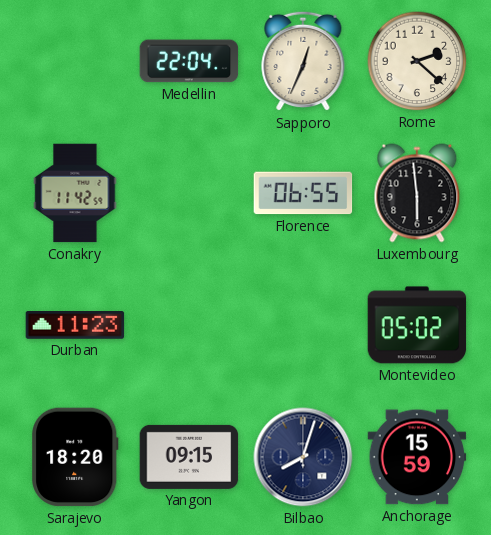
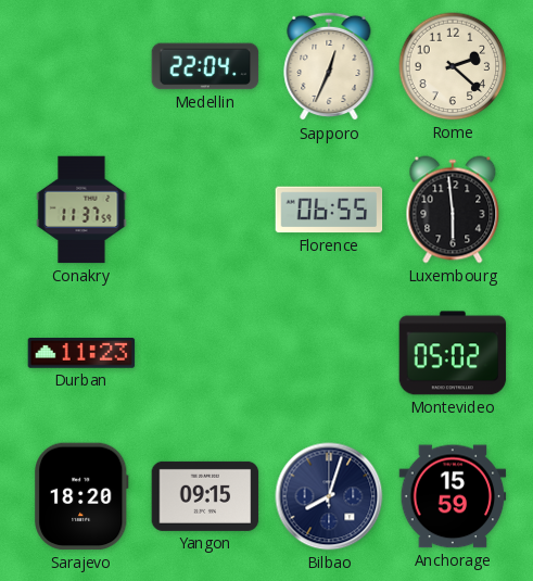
Conakry: 11:42 -> 11:37 (81, 210)
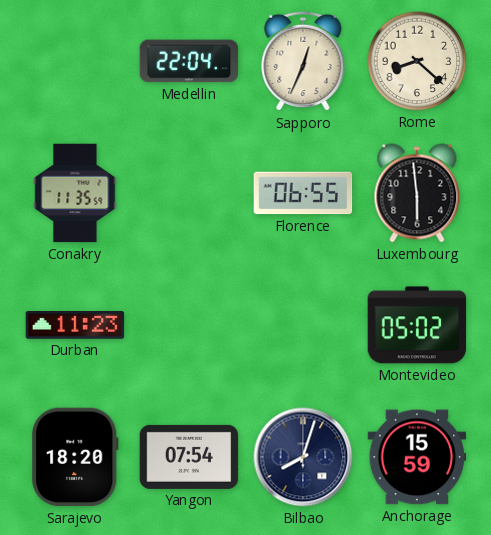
Rome: 2:22 -> 8:22 (417, 61)
Conakry: 11:37 -> 11:35 (75, 193)
Yangon: 09:15 -> 07:54 (189, 457)
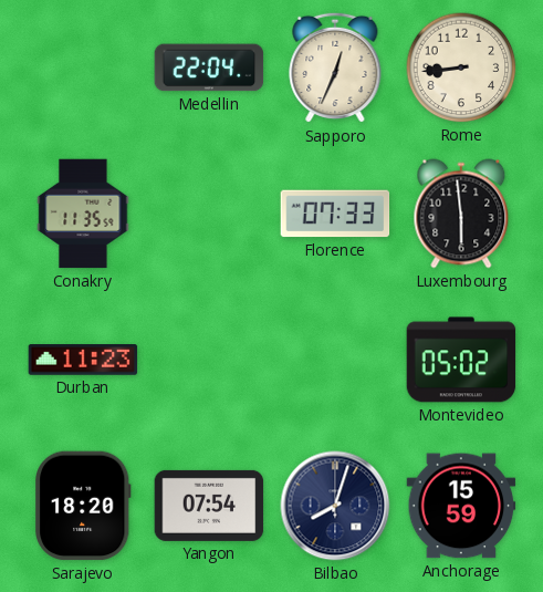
Rome: 8:22 -> 8:44 (461, 67)
Florence: 06:55 -> 07:33 (335, 214)
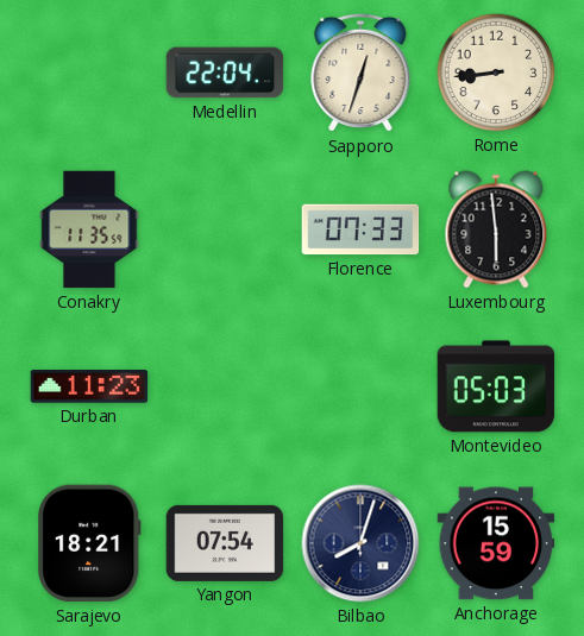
Sapporo: 12:34 -> 12:33 (360, 73)
Montevideo: 05:02 -> 05:03 (496, 386)
Sarajevo: 18:20 -> 18:21 (89, 543)
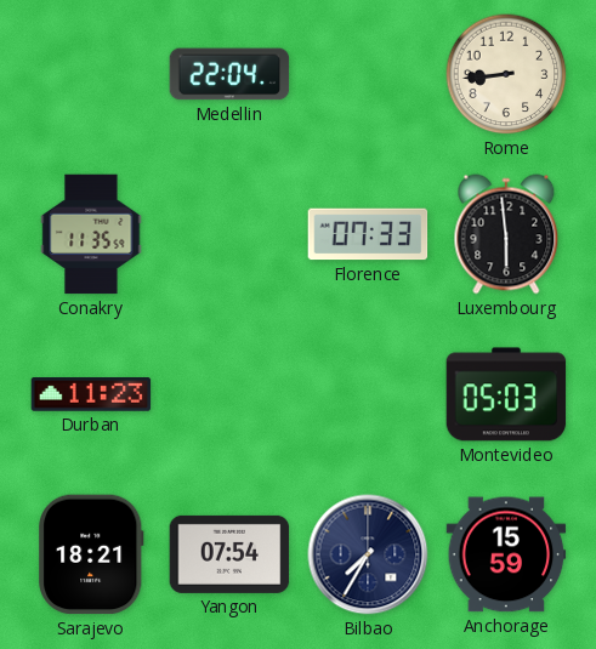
Sapporo: 12:33 -> none (360, 73)
Bilbao: 8:03 -> 7:35 (368, 554)
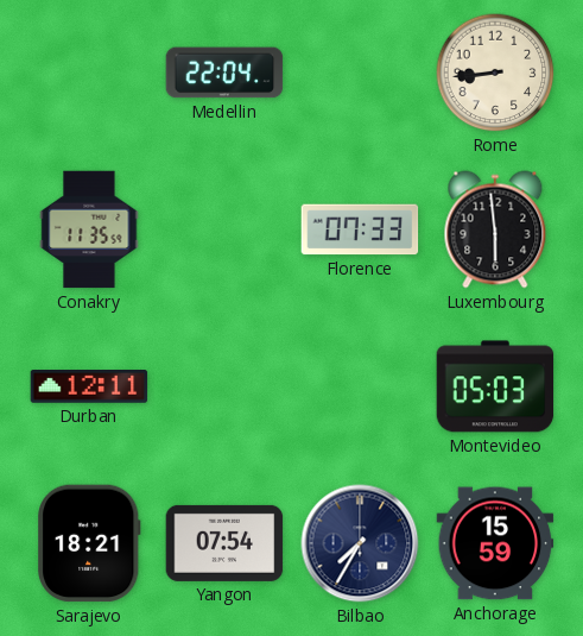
Durban: 11:23 -> 12:11 (89, 386)
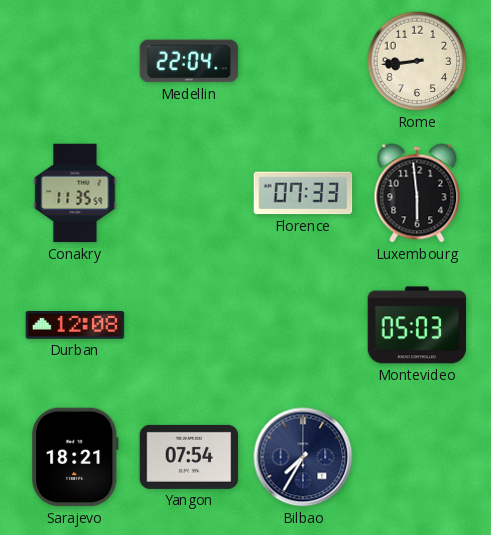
Durban: 12:11 -> 12:08 (75, 325)
Anchorage: 15:59 -> none (495, 543)
